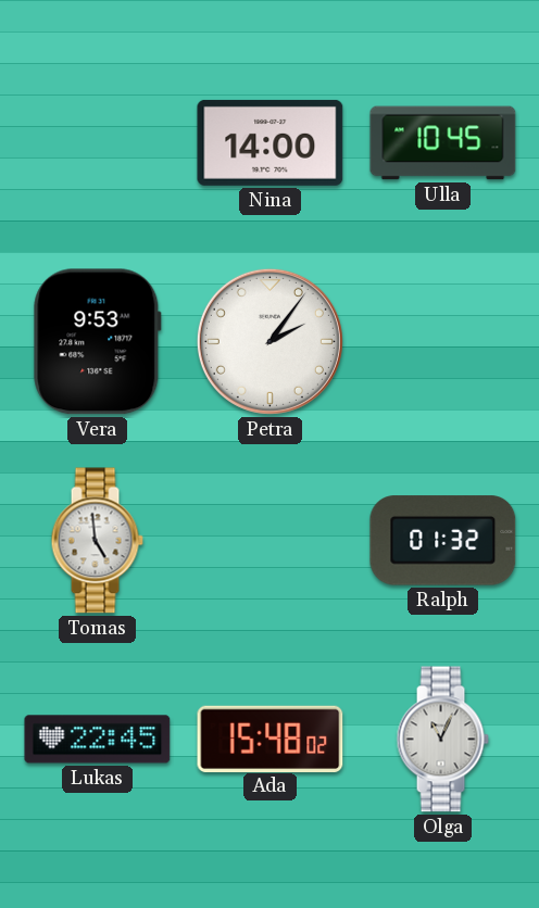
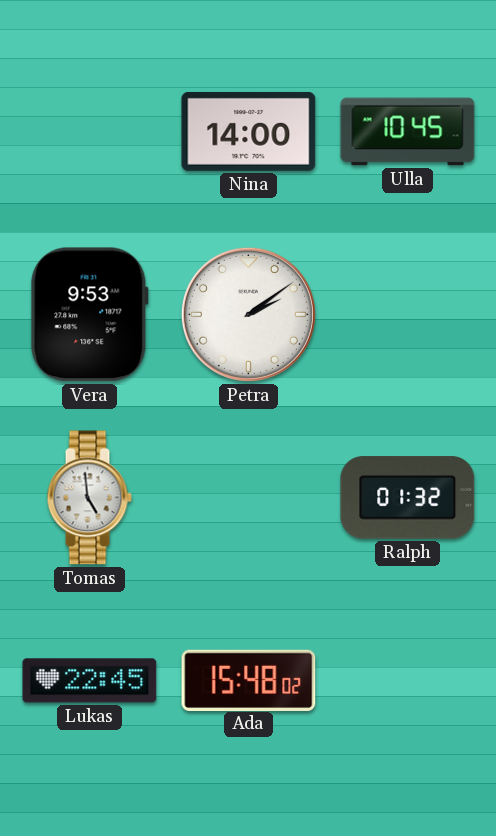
Petra: 2:06 -> 2:09 (248, 314)
Olga: 11:04 -> none (442, 740)
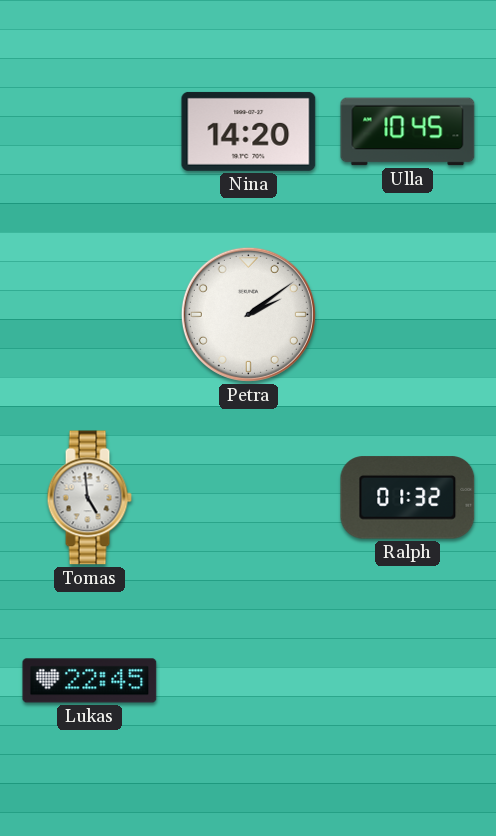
Nina: 14:00 -> 14:20 (249, 131)
Vera: 9:53 -> none (90, 315)
Ada: 15:48 -> none (249, 680)
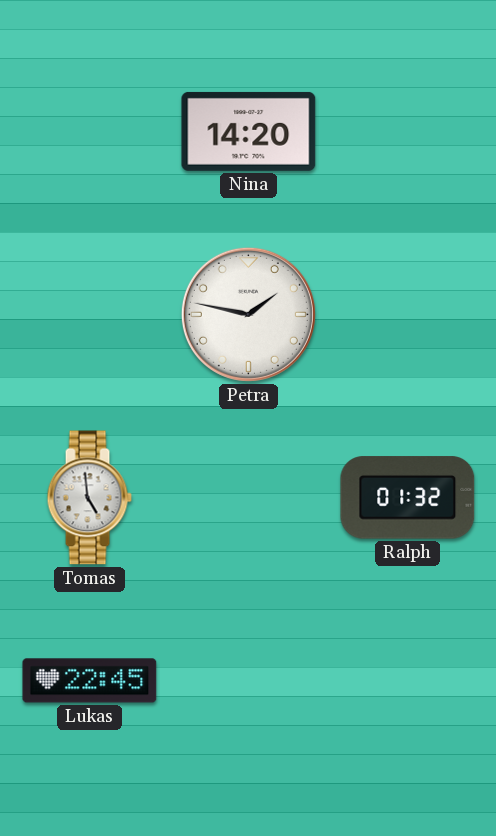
Ulla: 10:45 -> none (408, 132)
Petra: 2:09 -> 1:47 (248, 314)
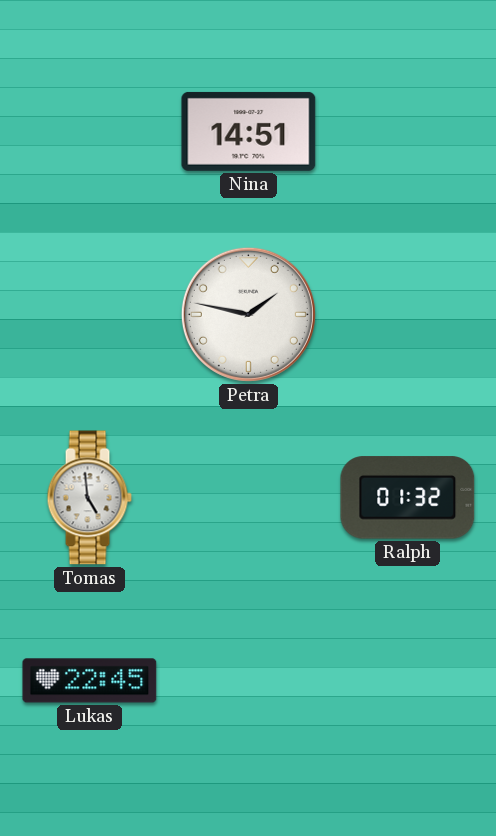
Nina: 14:20 -> 14:51 (249, 131)
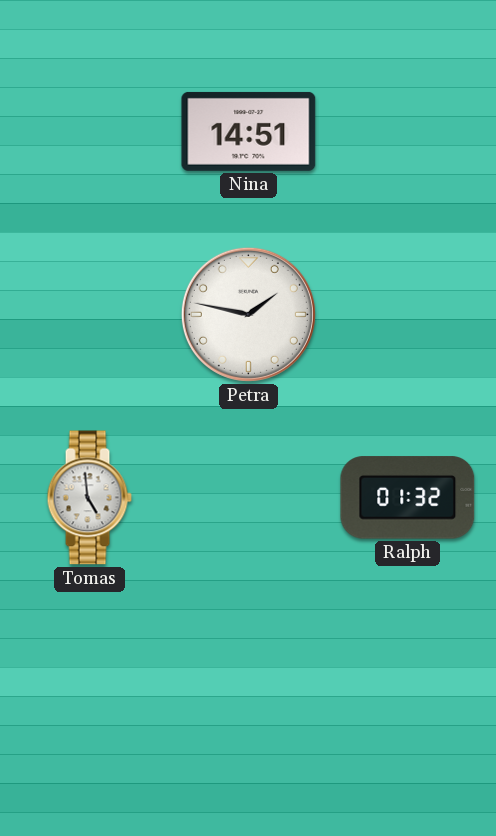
Lukas: 22:45 -> none (90, 681)
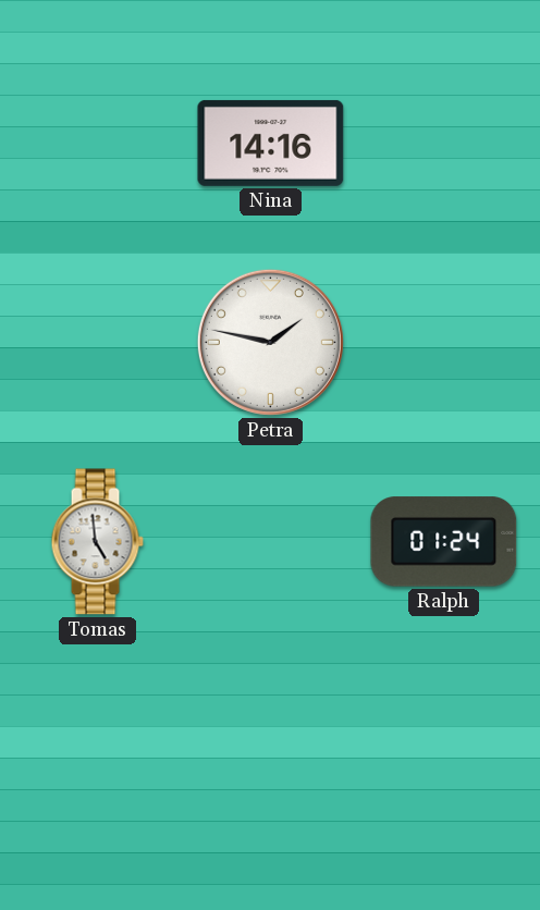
Nina: 14:51 -> 14:16 (271, 143)
Ralph: 01:32 -> 01:24 (444, 542)
